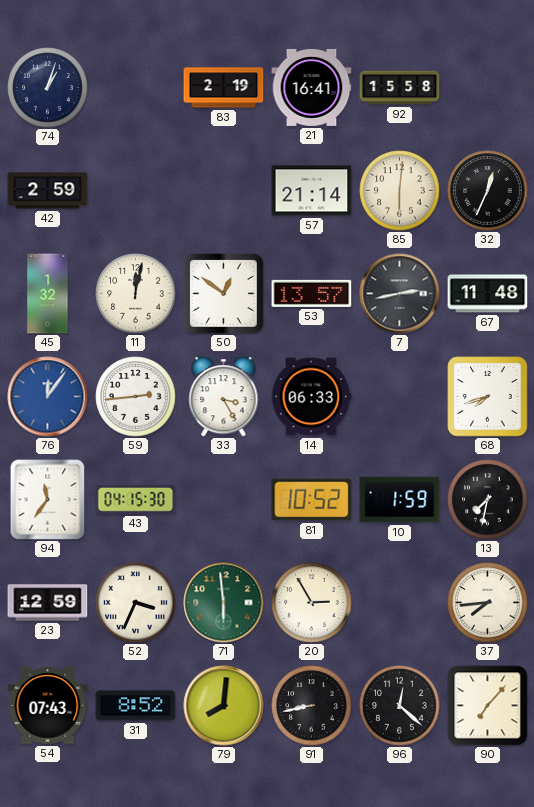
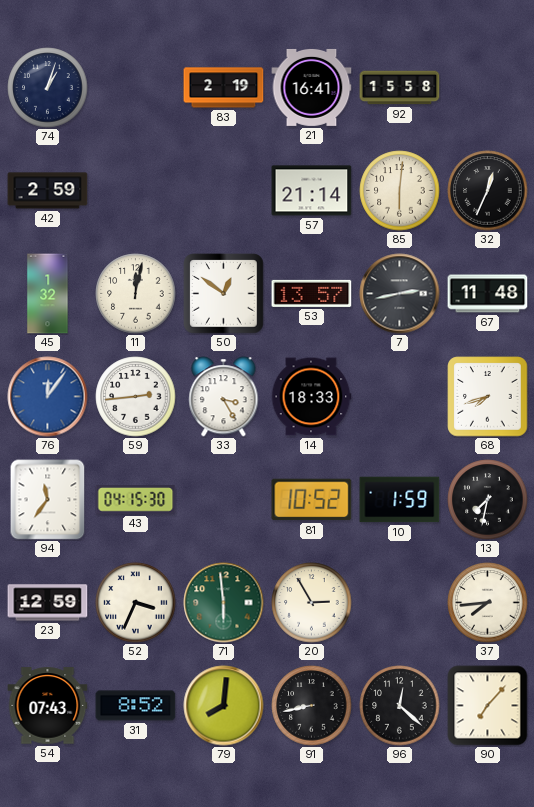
14: 06:33 -> 18:33 (311, 397)
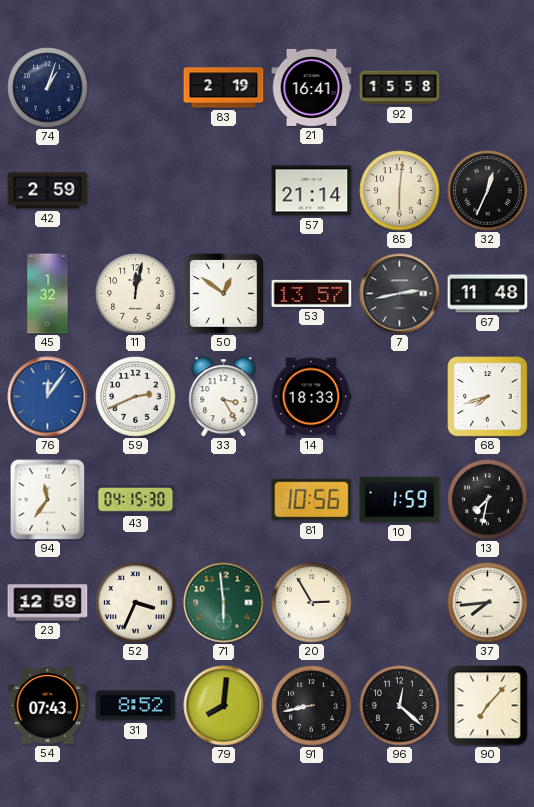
59: 2:44 -> 2:41 (136, 397)
81: 10:52 -> 10:56 (312, 500)
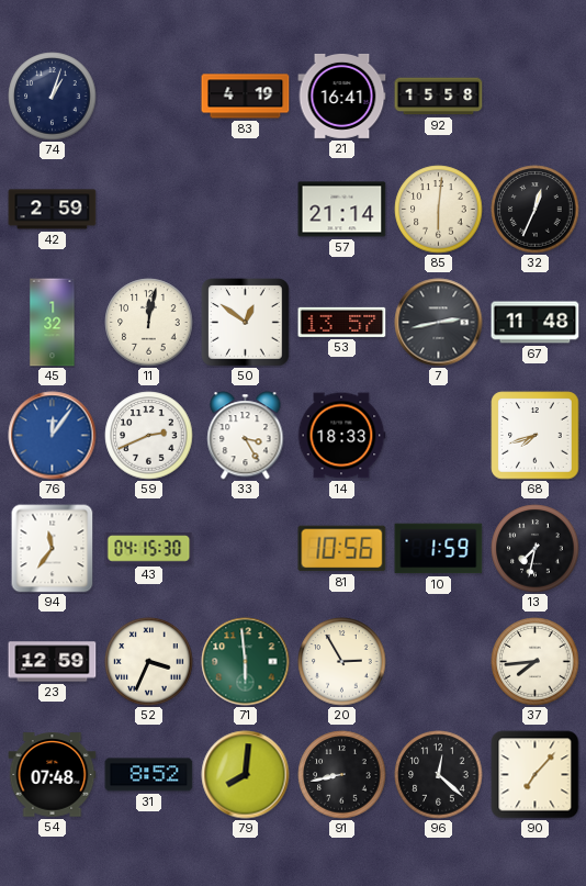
83: 2:19 -> 4:19 (246, 97)
54: 07:43 -> 07:48 (53, 775)
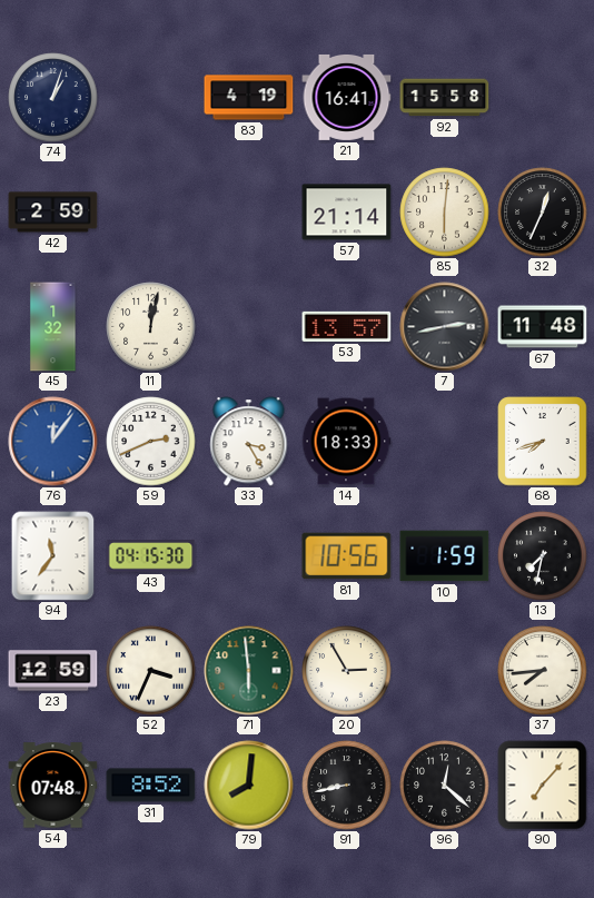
50: 12:51 -> none (246, 323)
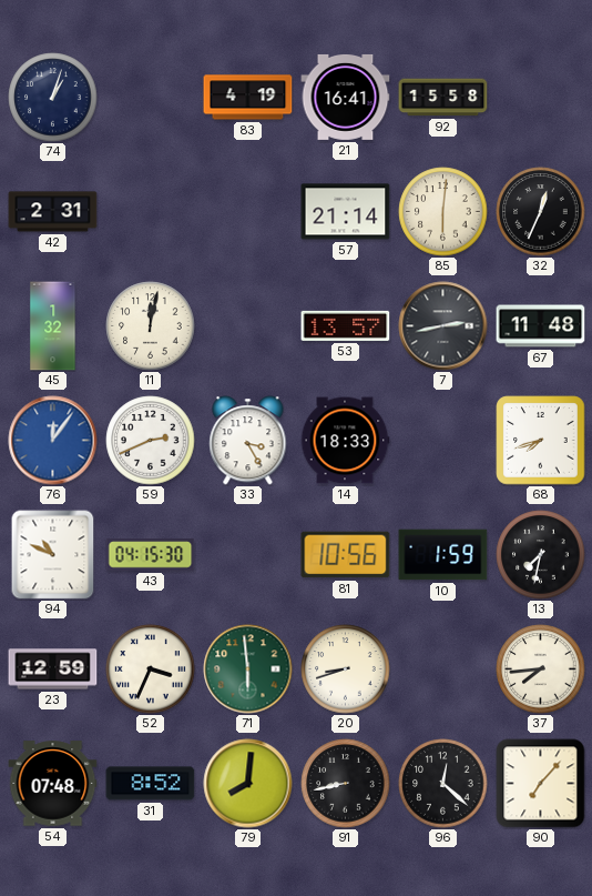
42: 2:59 -> 2:31 (53, 212)
94: 11:36 -> 10:49 (53, 554)
20: 2:55 -> 8:42 (346, 670)
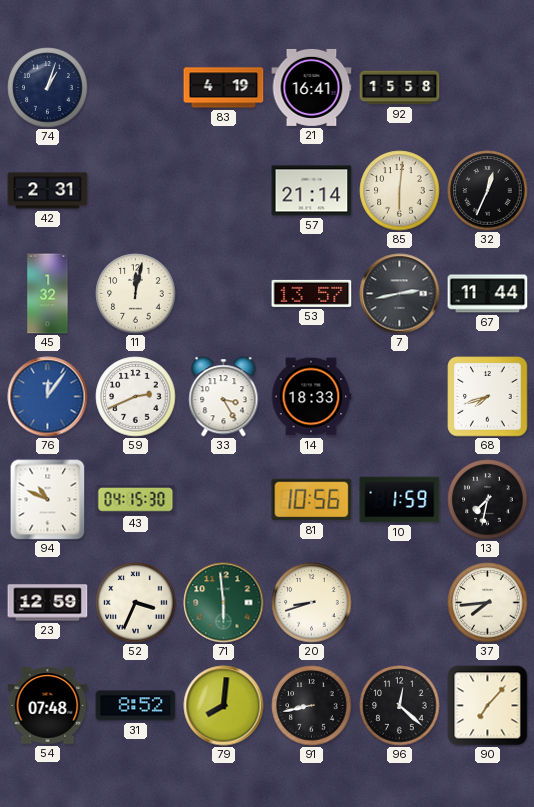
67: 11:48 -> 11:44 (488, 294)
